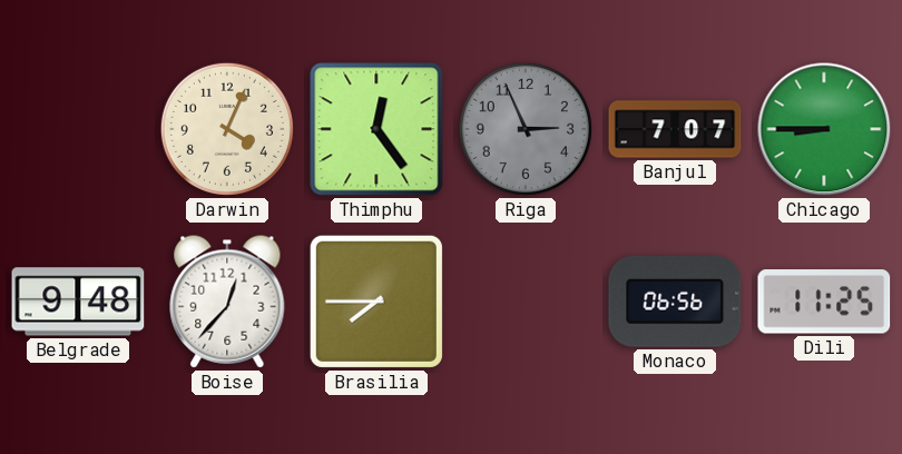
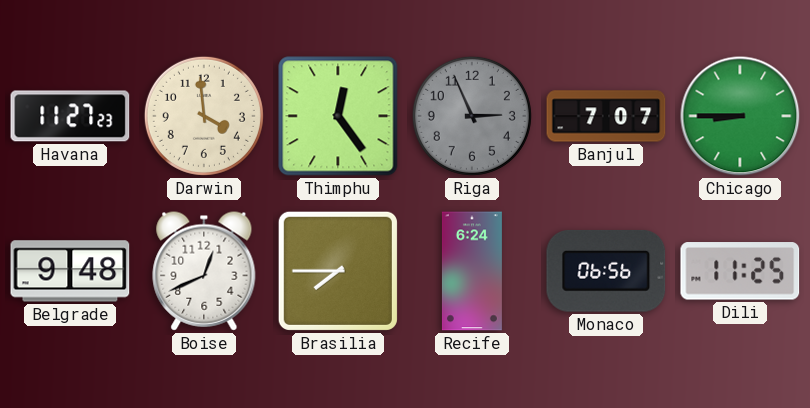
Havana: none -> 11:27 (70, 116)
Darwin: 4:04 -> 3:59 (204, 116)
Boise: 12:37 -> 12:41 (204, 271)
Recife: none -> 6:24 (472, 271)
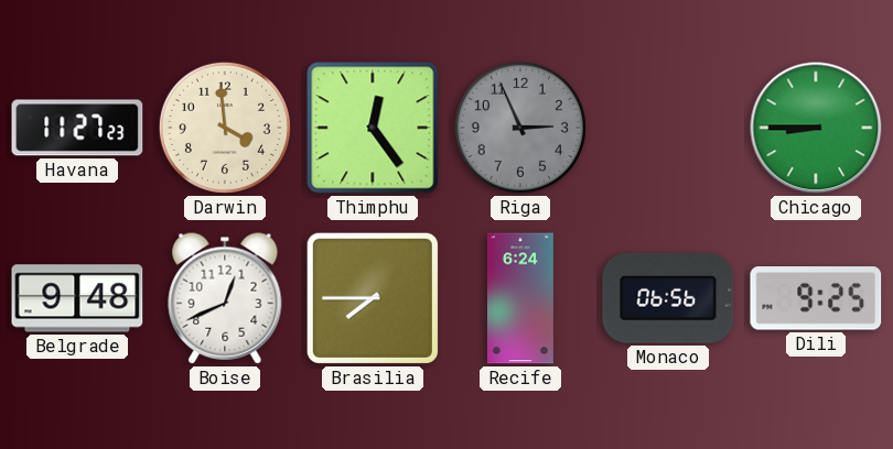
Banjul: 7:07 -> none (606, 116)
Dili: 11:25 -> 9:25 (816, 298)
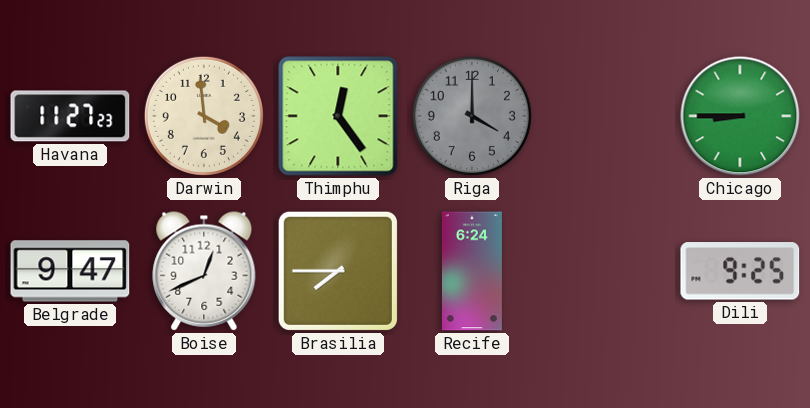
Riga: 2:56 -> 4:00 (472, 116)
Belgrade: 9:48 -> 9:47 (70, 271)
Monaco: 06:56 -> none (668, 298)
